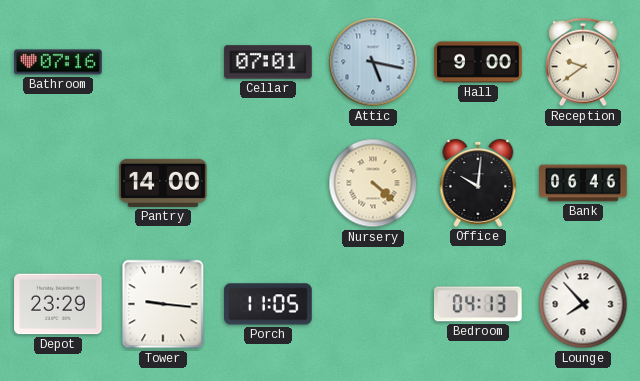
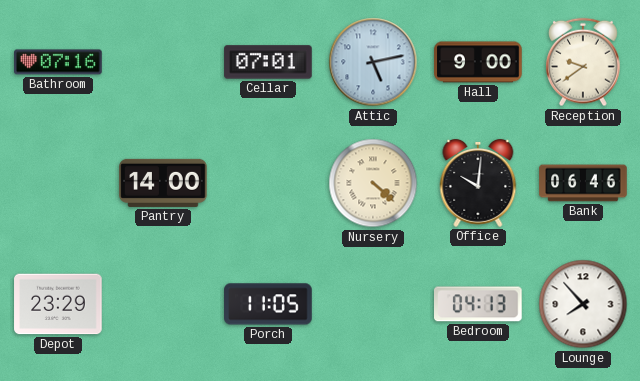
Attic: 5:17 -> 5:13 (373, 62)
Tower: 9:16 -> none (163, 304)
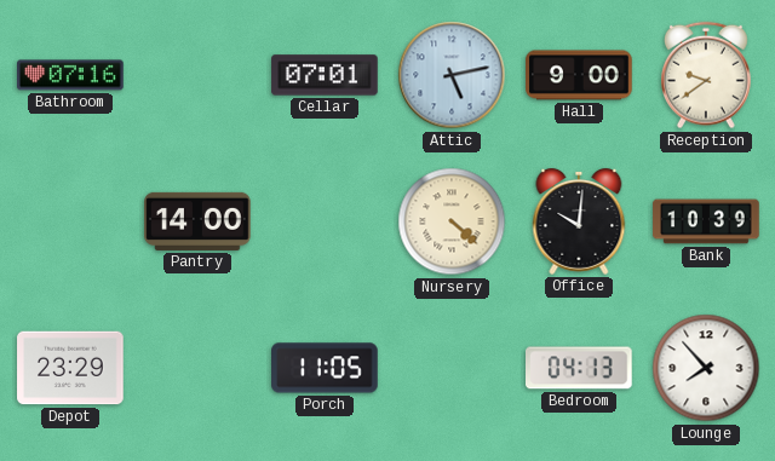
Bank: 06:46 -> 10:39 (706, 221)
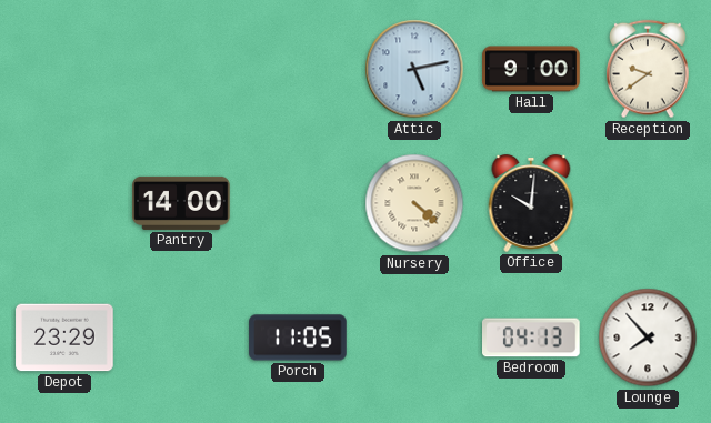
Bathroom: 07:16 -> none (70, 75)
Cellar: 07:01 -> none (325, 75)
Bank: 10:39 -> none (706, 221)
